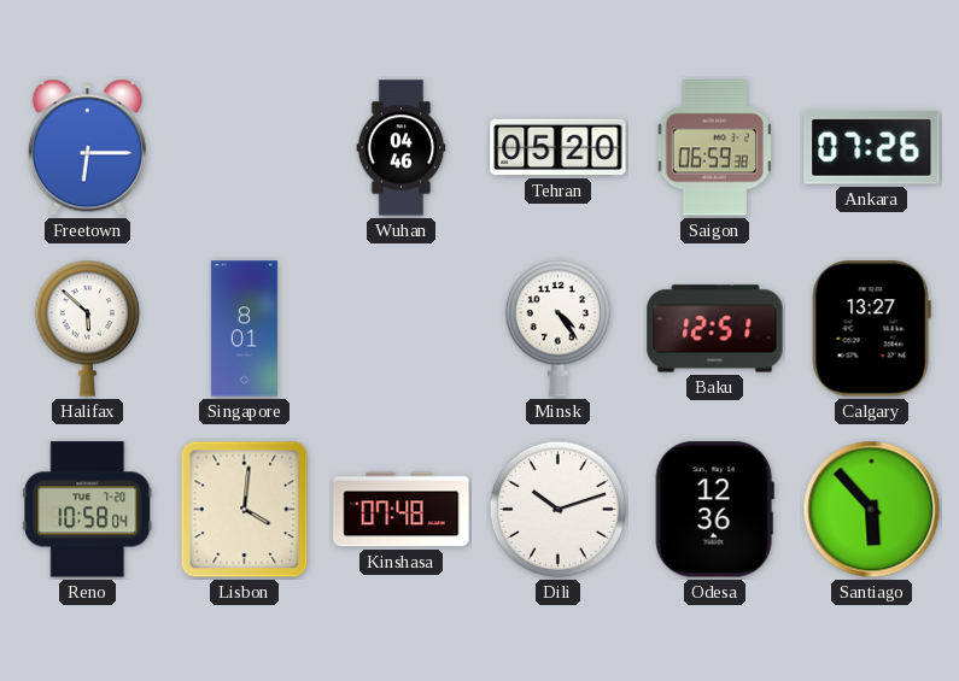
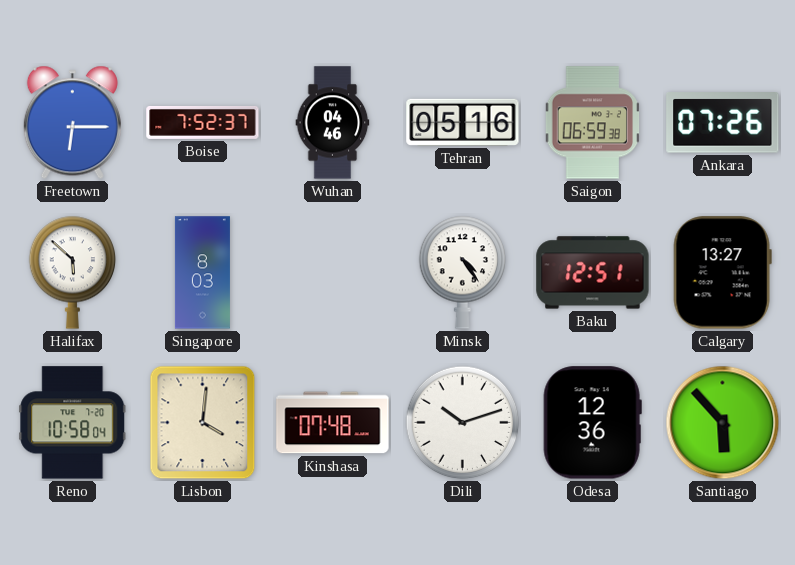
Boise: none -> 7:52 (203, 122)
Tehran: 05:20 -> 05:16 (463, 122)
Singapore: 8:01 -> 8:03 (202, 273)
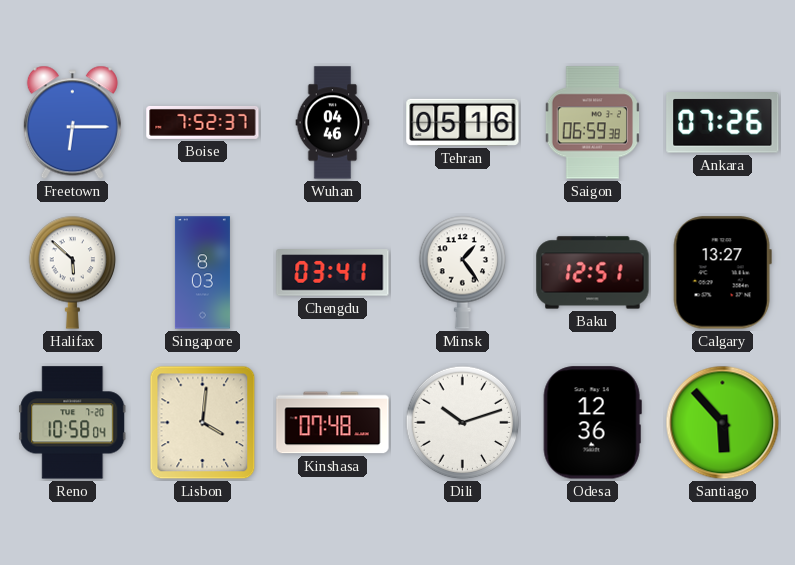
Chengdu: none -> 03:41 (333, 273)
Minsk: 4:24 -> 1:24 (463, 272)
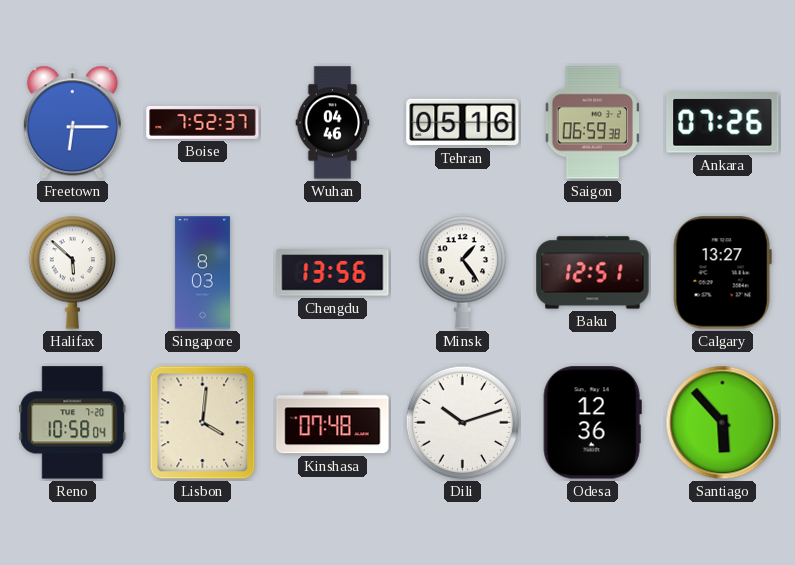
Chengdu: 03:41 -> 13:56 (333, 273)
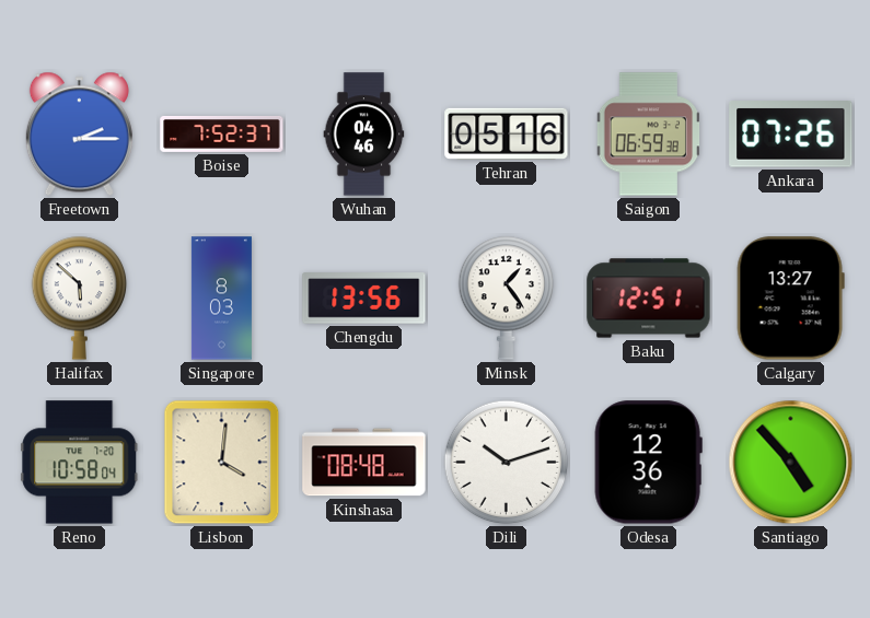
Freetown: 6:15 -> 2:15 (79, 135)
Kinshasa: 07:48 -> 08:48 (364, 463)
Santiago: 5:53 -> 4:53 (791, 463)
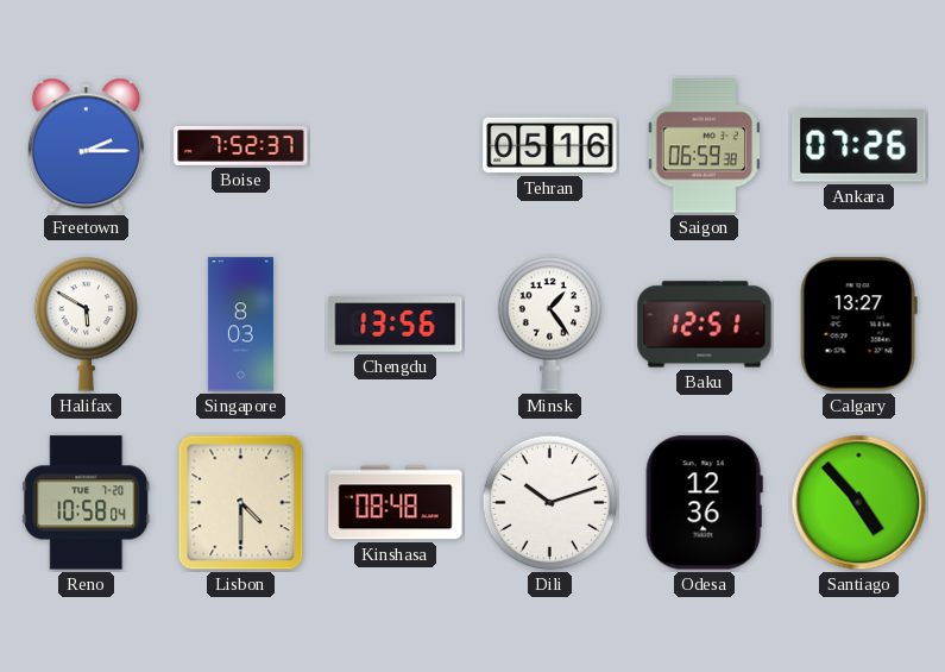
Wuhan: 04:46 -> none (364, 135)
Halifax: 5:52 -> 5:50 (87, 324)
Lisbon: 4:01 -> 4:30 (241, 503)
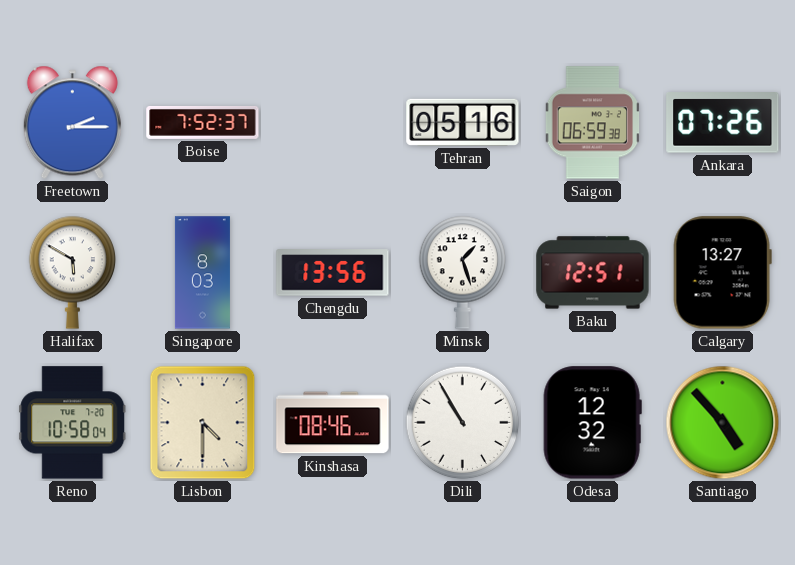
Minsk: 1:24 -> 1:27 (463, 272)
Kinshasa: 08:48 -> 08:46 (333, 423)
Dili: 10:12 -> 10:55 (463, 423)
Odesa: 12:36 -> 12:32 (592, 423)
